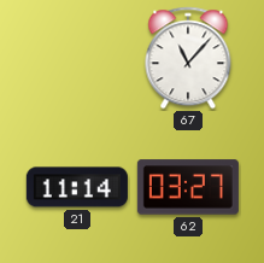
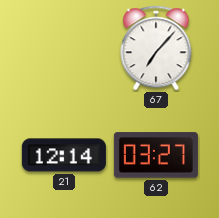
67: 11:07 -> 7:07 (156, 48)
21: 11:14 -> 12:14 (64, 155)
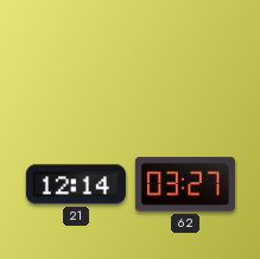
67: 7:07 -> none (156, 48)
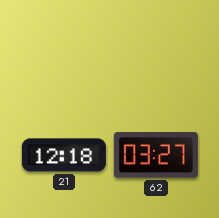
21: 12:14 -> 12:18 (64, 155)
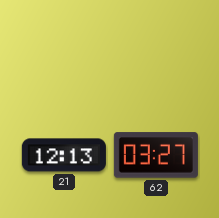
21: 12:18 -> 12:13 (64, 155)
